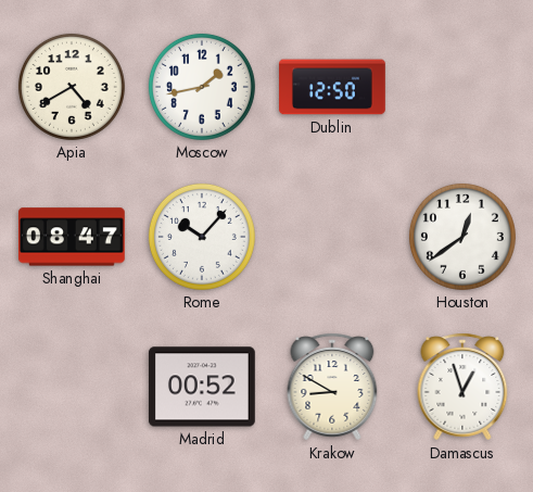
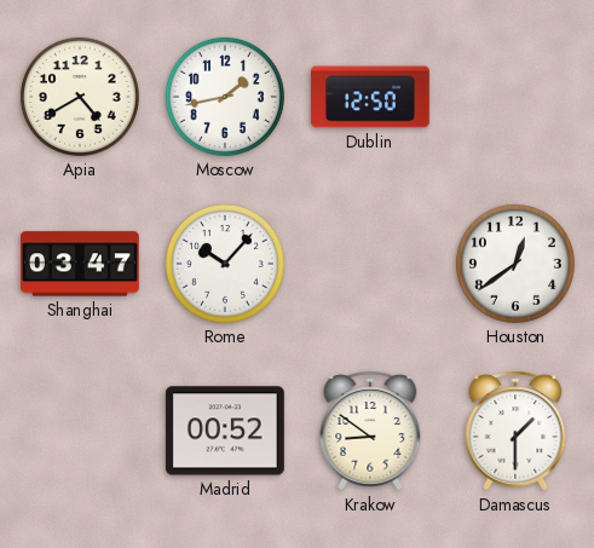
Shanghai: 08:47 -> 03:47 (80, 264)
Krakow: 8:50 -> 8:51 (370, 431)
Damascus: 12:57 -> 1:30 (515, 431)
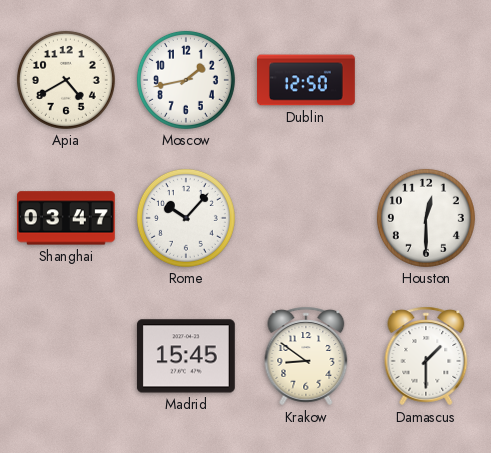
Houston: 12:39 -> 12:30 (426, 218)
Madrid: 00:52 -> 15:45 (186, 356)
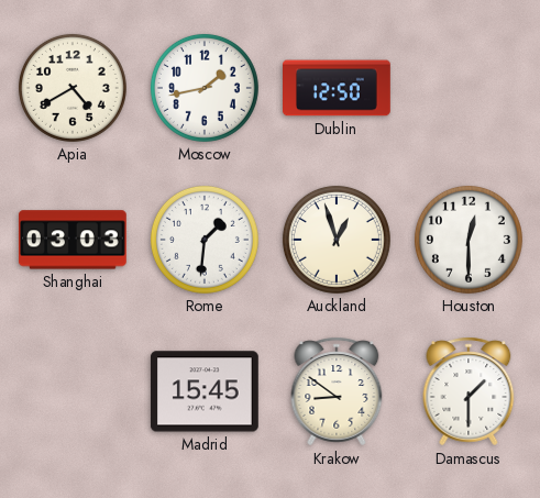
Shanghai: 03:47 -> 03:03 (73, 240)
Rome: 10:07 -> 1:31 (205, 240)
Auckland: none -> 12:57 (337, 240)
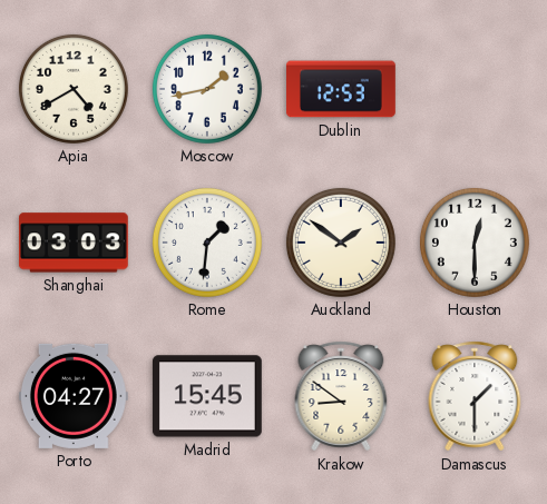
Dublin: 12:50 -> 12:53 (342, 89)
Auckland: 12:57 -> 1:51 (341, 243)
Porto: none -> 04:27 (74, 396)
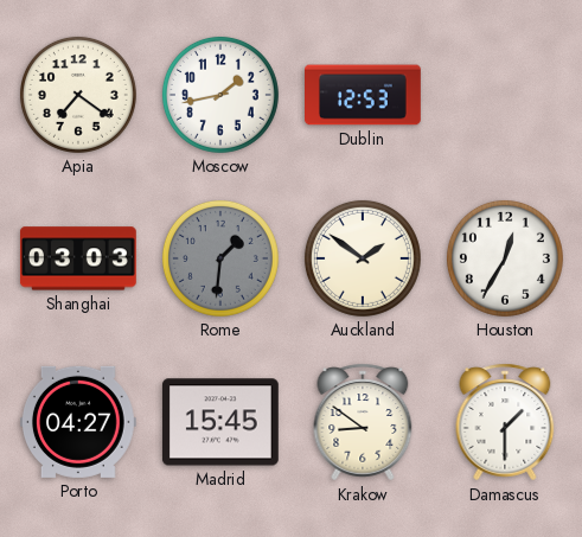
Apia: 4:40 -> 7:21 (78, 95)
Rome dial: white -> grey (220, 258)
Houston: 12:30 -> 12:35 (505, 258)
